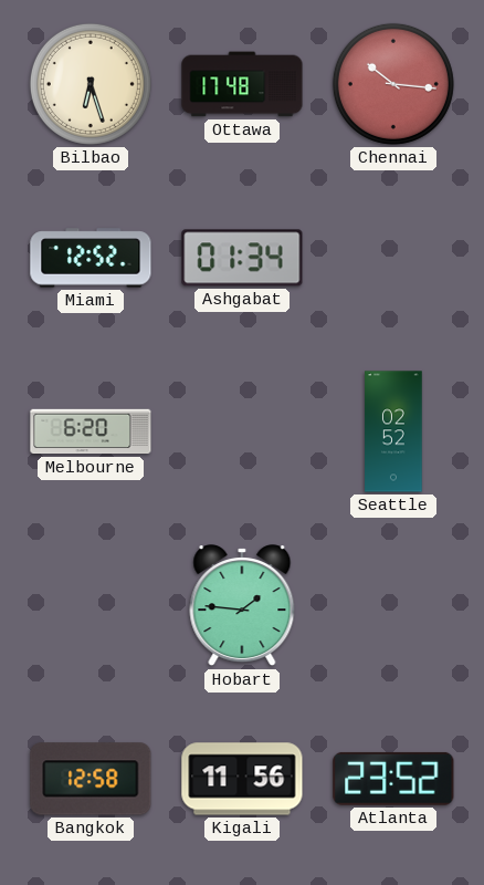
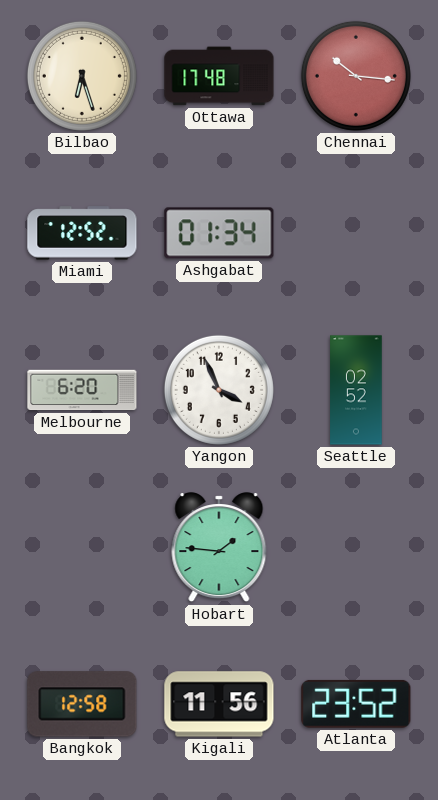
Yangon: none -> 3:56 (219, 390)
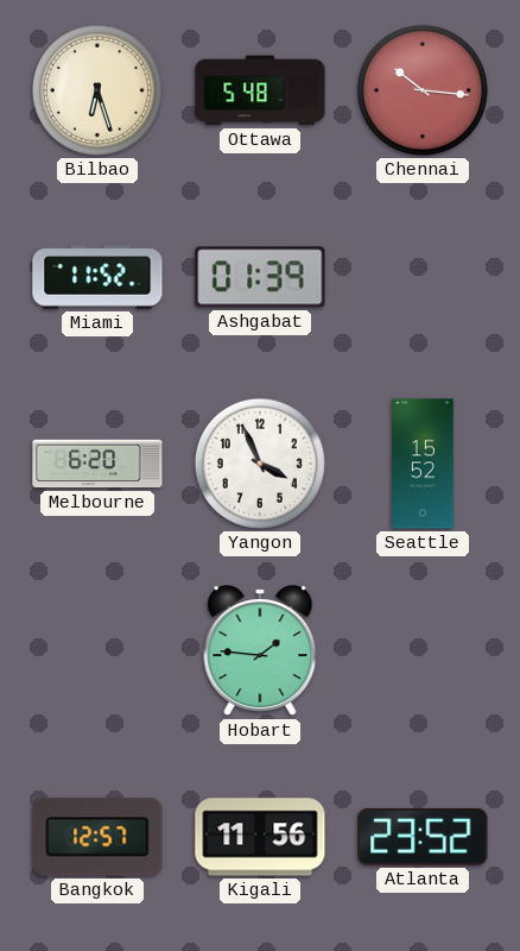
Ottawa: 17:48 -> 5:48 (260, 90)
Miami: 12:52 -> 11:52 (97, 277)
Ashgabat: 01:34 -> 01:39 (260, 277)
Seattle: 02:52 -> 15:52 (423, 464)
Bangkok: 12:58 -> 12:57 (97, 837)
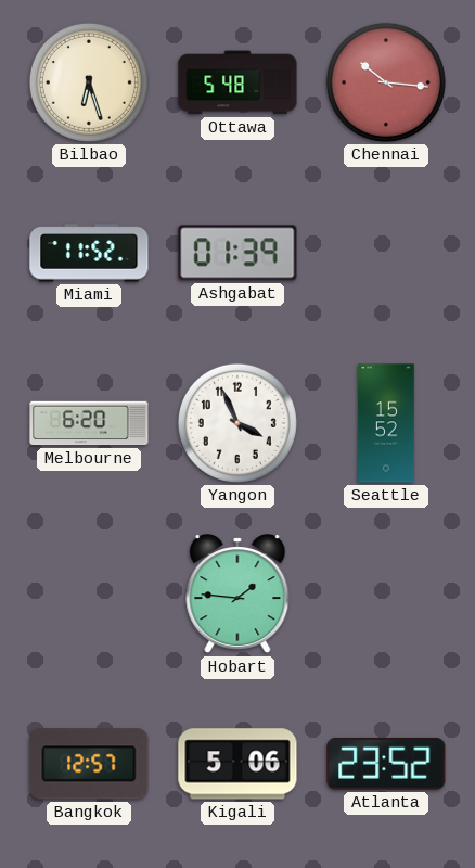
Kigali: 11:56 -> 5:06 (237, 764)
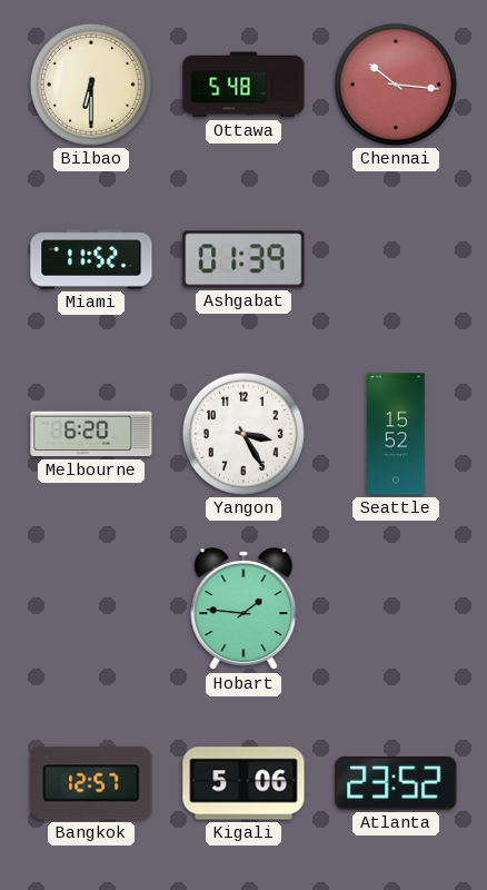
Bilbao: 6:27 -> 6:30 (91, 85)
Yangon: 3:56 -> 3:25 (244, 434)
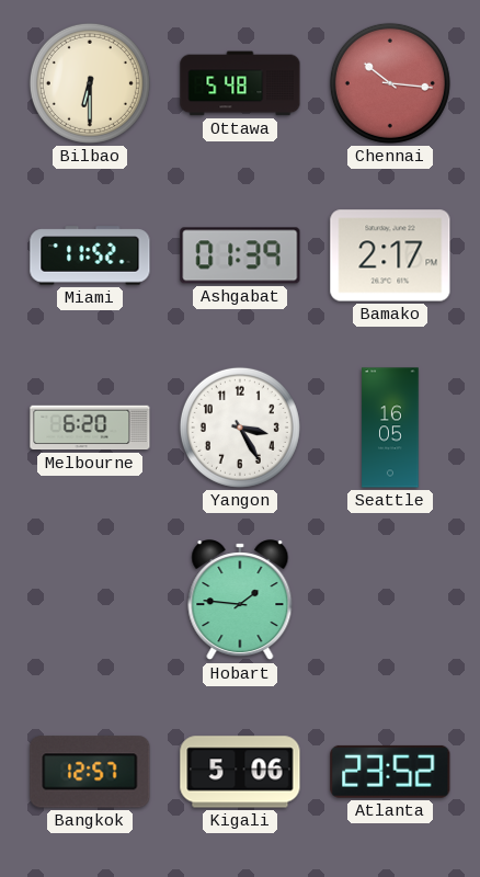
Bamako: none -> 2:17 (390, 255)
Seattle: 15:52 -> 16:05 (390, 428)
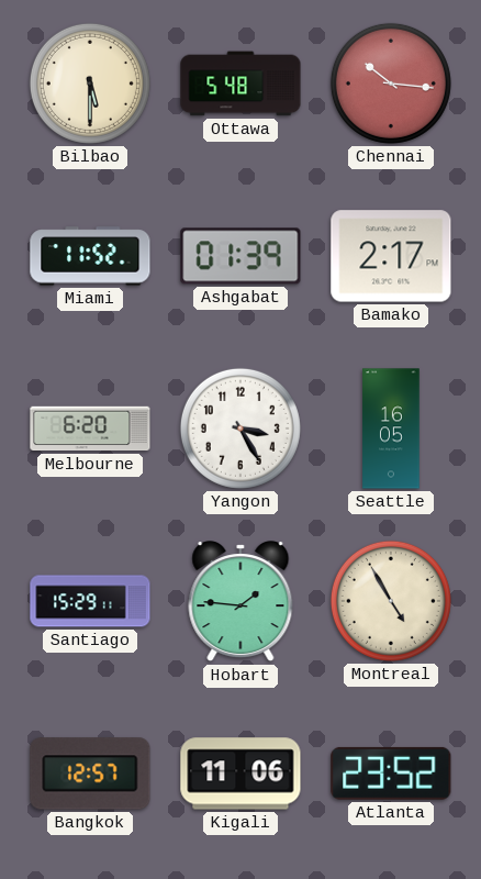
Bilbao: 6:30 -> 5:30 (90, 84)
Santiago: none -> 15:29 (90, 601)
Montreal: none -> 4:55 (391, 601)
Kigali: 5:06 -> 11:06 (240, 774)
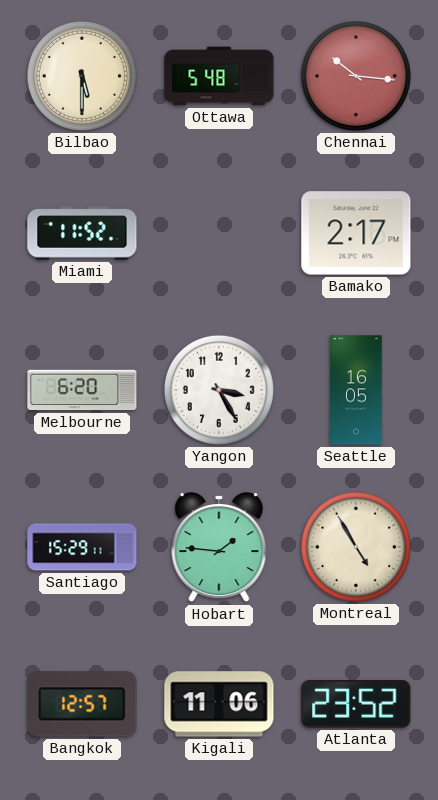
Ashgabat: 01:39 -> none (240, 256)
